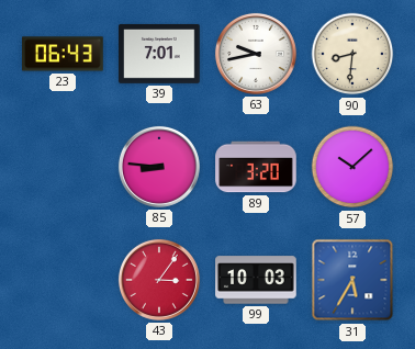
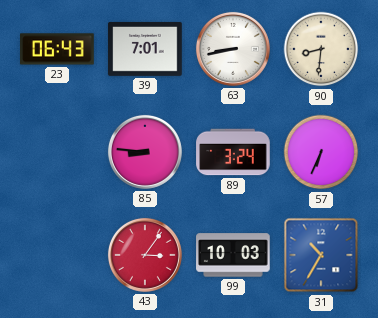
63: 9:43 -> 8:43 (233, 49)
89: 3:20 -> 3:24 (233, 152)
57: 10:08 -> 6:34 (321, 152)
31: 5:35 -> 10:35 (321, 255)
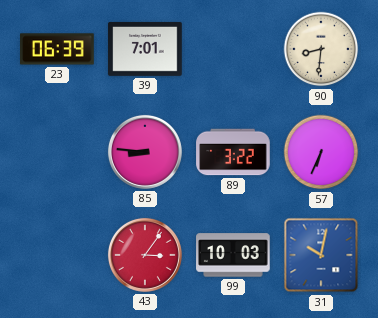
23: 06:43 -> 06:39 (57, 49)
63: 8:43 -> none (233, 49)
89: 3:24 -> 3:22 (233, 152)
31: 10:35 -> 10:02 (321, 255)
